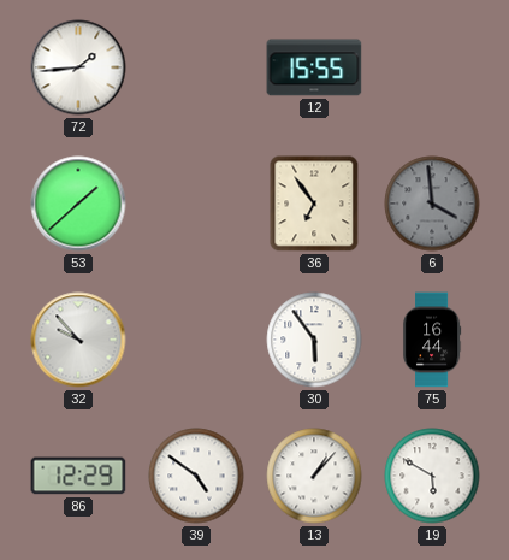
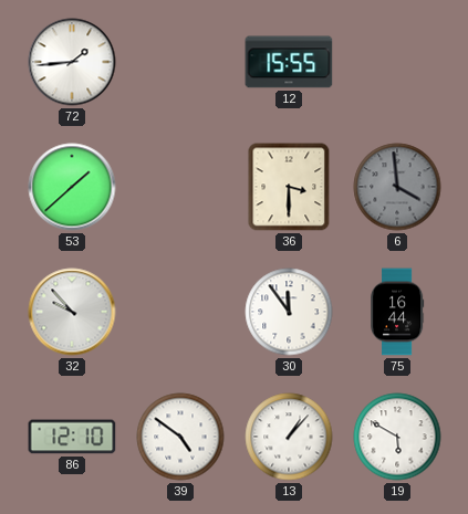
36: 6:54 -> 3:30 (289, 187)
30: 5:54 -> 11:54 (289, 312)
86: 12:29 -> 12:10 (72, 437)
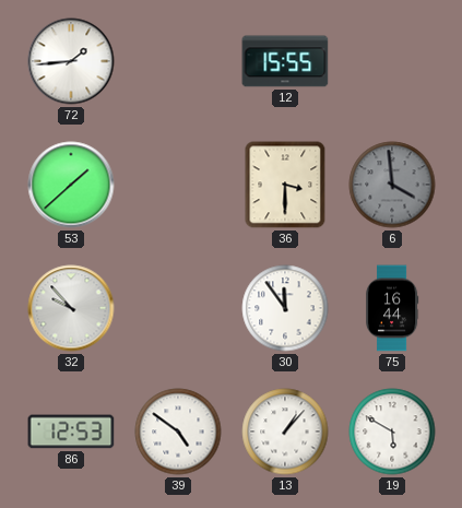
86: 12:10 -> 12:53 (71, 432)
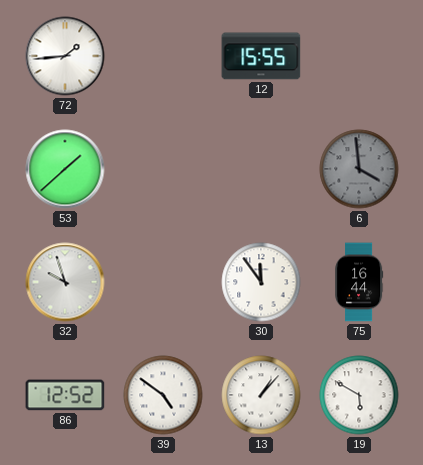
36: 3:30 -> none (285, 185)
32: 9:53 -> 9:57 (65, 282)
86: 12:53 -> 12:52 (65, 395)
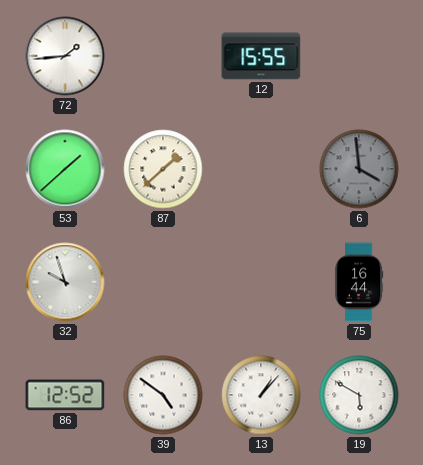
87: none -> 1:38 (163, 169)
30: 11:54 -> none (261, 282)
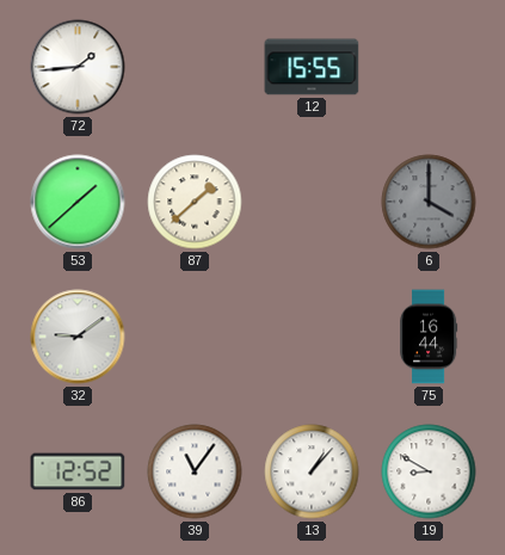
6: 3:59 -> 4:00 (429, 202)
32: 9:57 -> 9:09 (78, 337)
39: 4:51 -> 11:06 (195, 471)
19: 5:50 -> 8:50 (429, 471)
